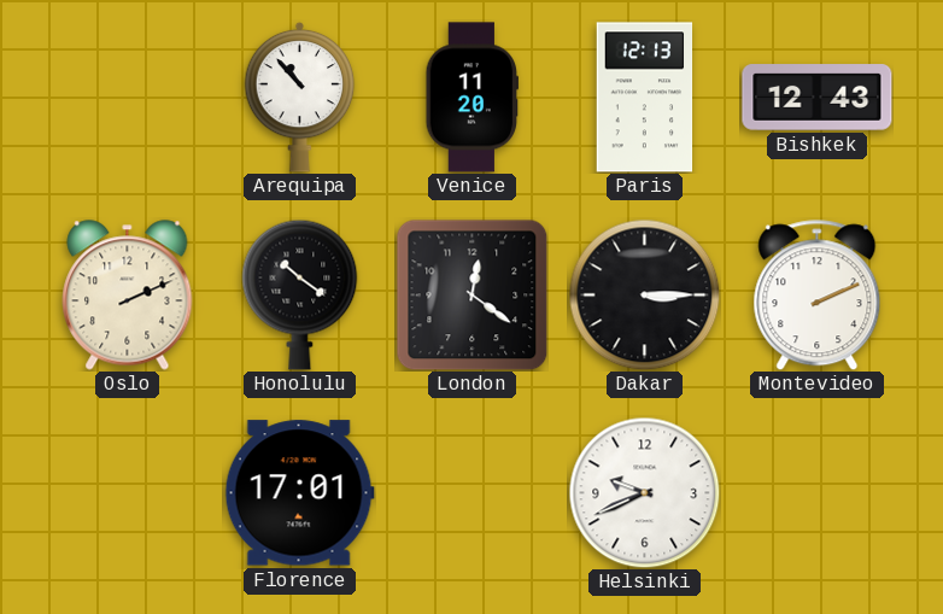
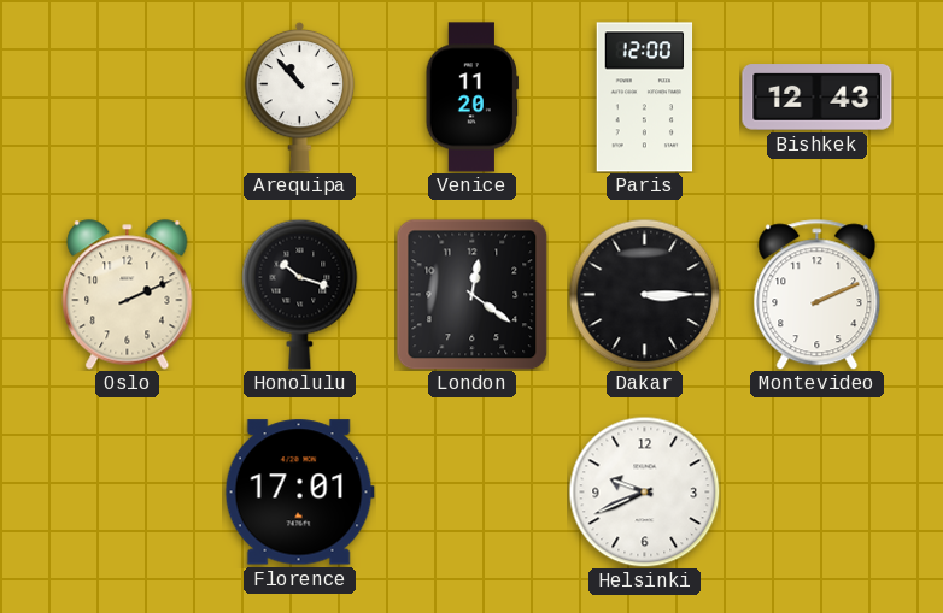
Paris: 12:13 -> 12:00 (645, 98)
Honolulu: 10:21 -> 10:18 (300, 294)
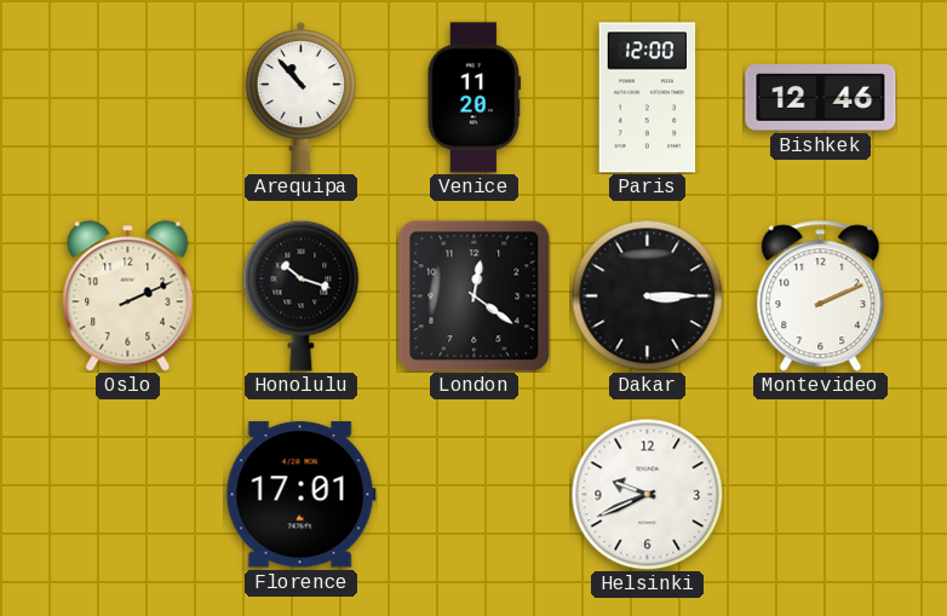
Bishkek: 12:43 -> 12:46 (821, 98)
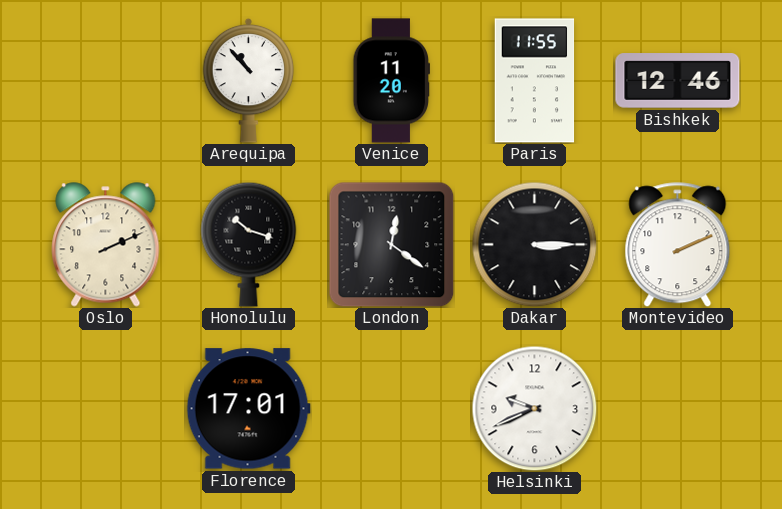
Paris: 12:00 -> 11:55 (535, 81)
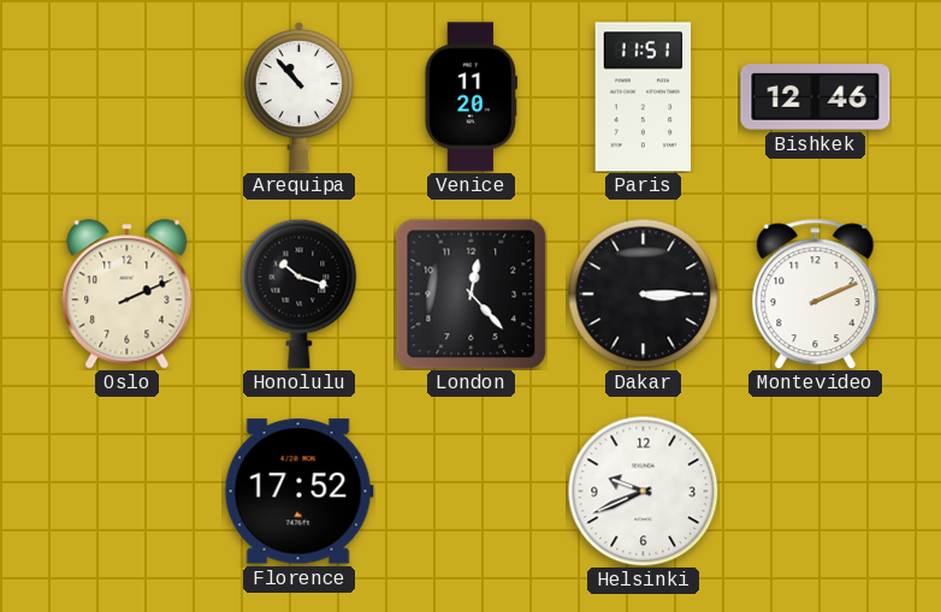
Paris: 11:55 -> 11:51 (644, 97)
London: 12:21 -> 12:23 (470, 293)
Florence: 17:01 -> 17:52 (298, 492)
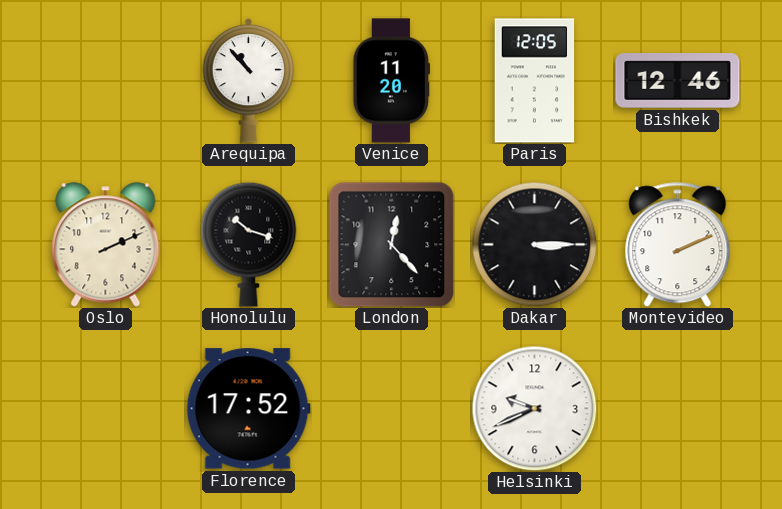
Paris: 11:51 -> 12:05 (535, 81)
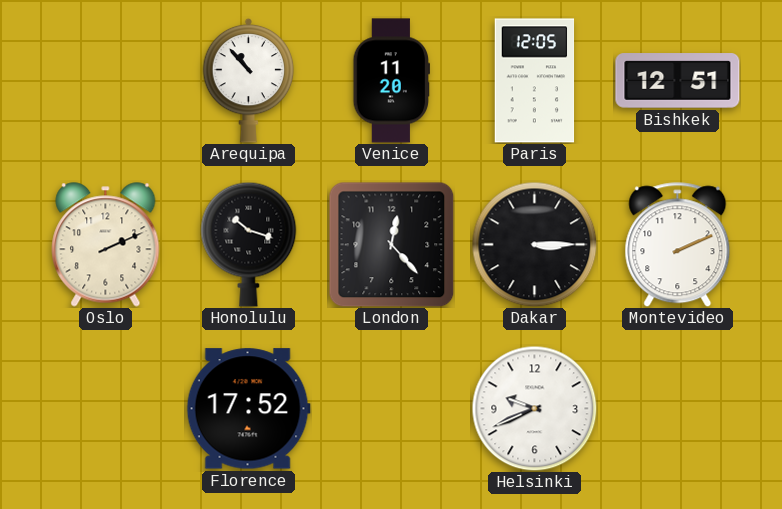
Bishkek: 12:46 -> 12:51 (678, 81)
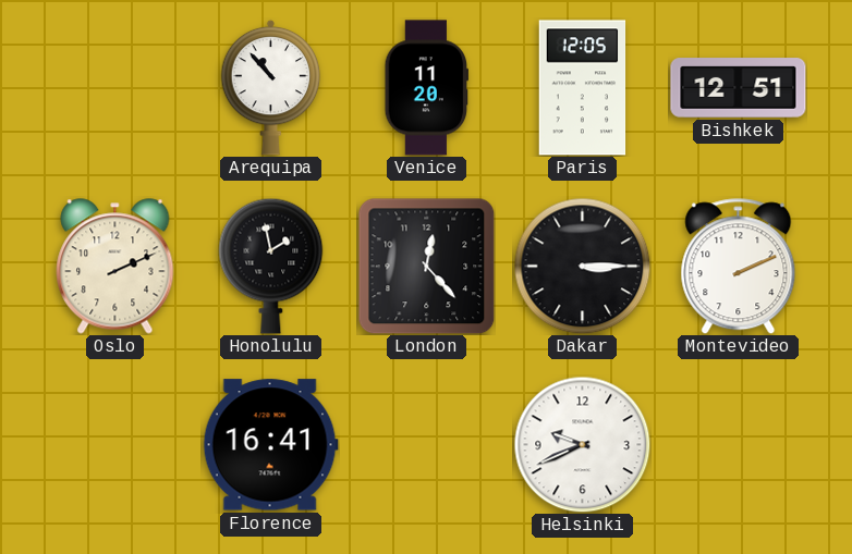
Honolulu: 10:18 -> 1:58 (271, 266)
Florence: 17:52 -> 16:41 (270, 445)
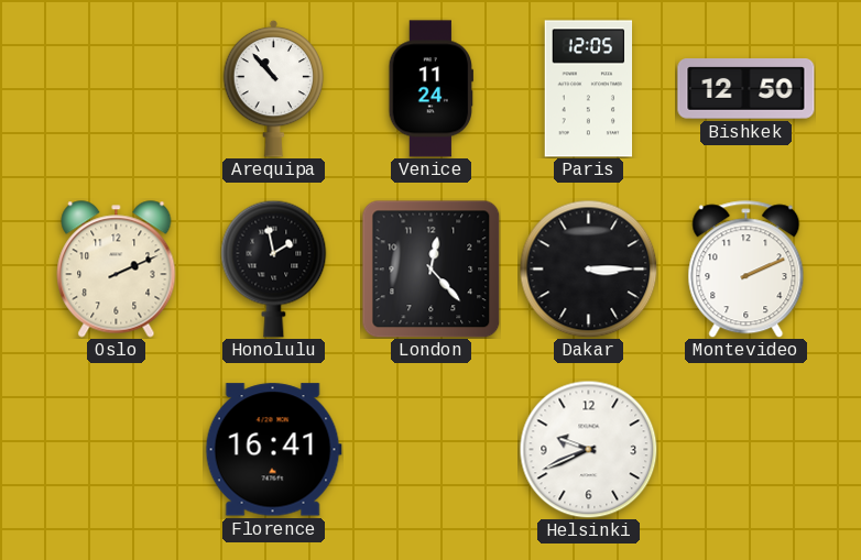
Venice: 11:20 -> 11:24 (432, 89)
Bishkek: 12:51 -> 12:50 (746, 89)
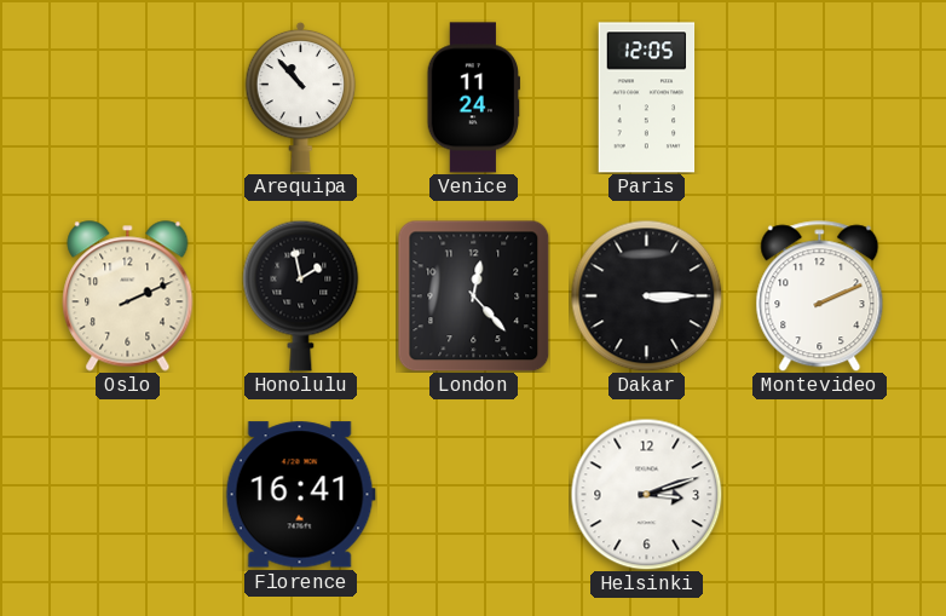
Bishkek: 12:50 -> none (746, 89)
Helsinki: 9:41 -> 3:12 (646, 494)
